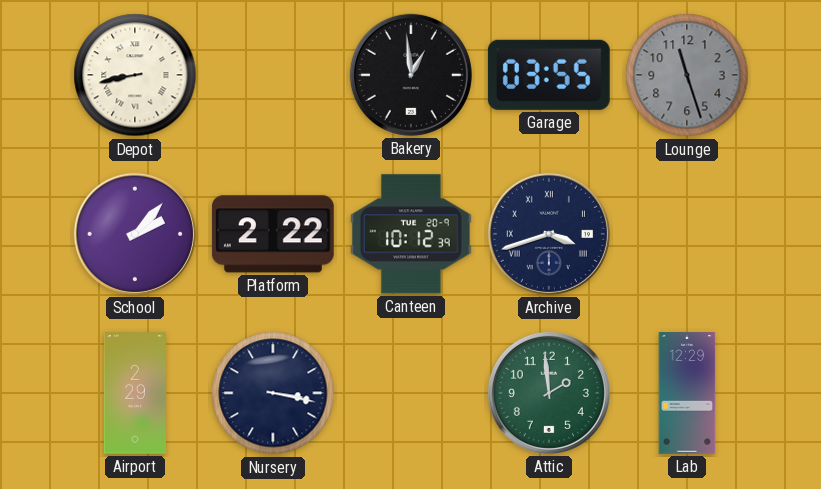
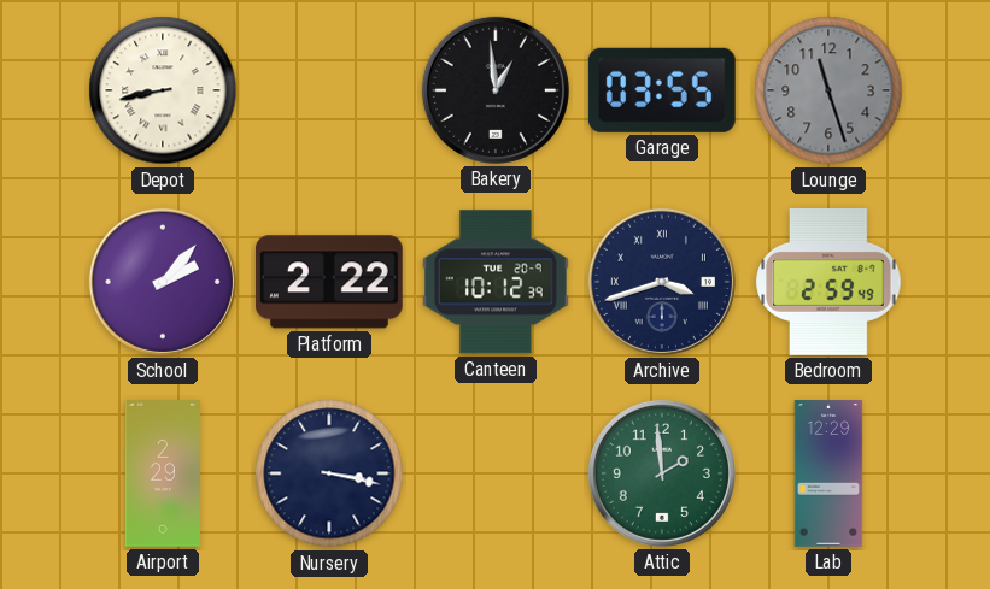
Bedroom: none -> 2:59 (828, 283)
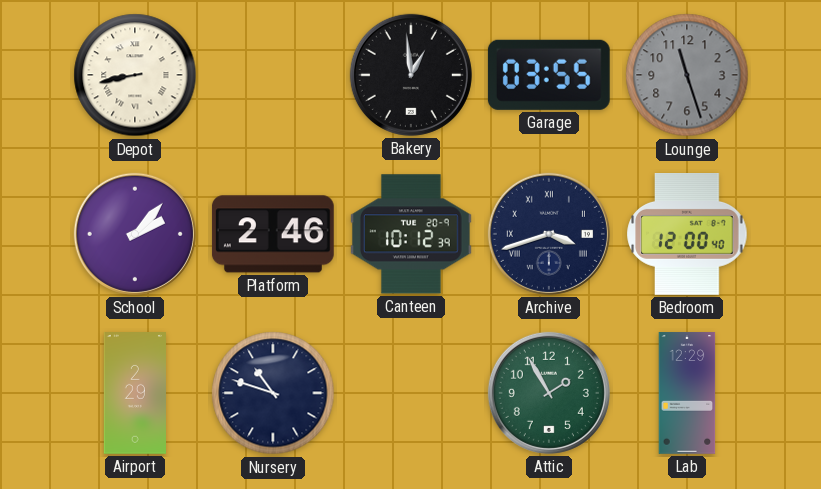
Platform: 2:22 -> 2:46 (273, 234)
Bedroom: 2:59 -> 12:00 (687, 235)
Nursery: 3:17 -> 10:48 (273, 393)
Attic: 1:59 -> 1:55 (549, 393)
